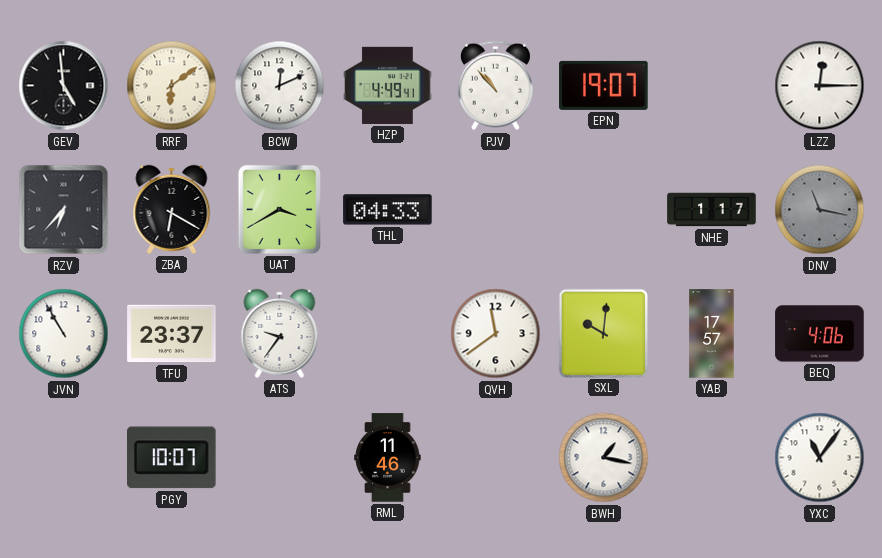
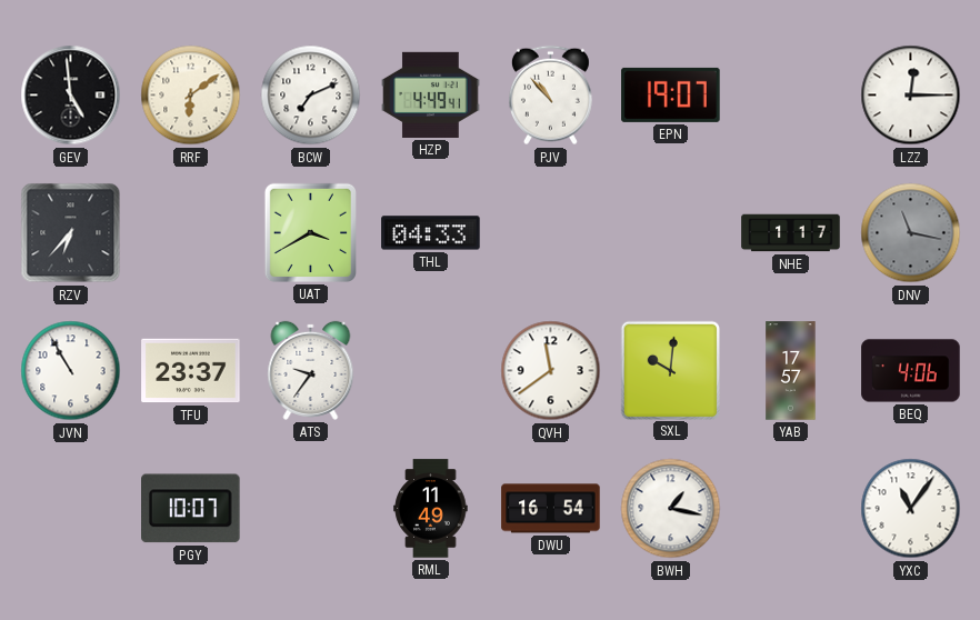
BCW: 12:11 -> 7:11 (311, 96)
ZBA: 6:20 -> none (172, 209)
RML: 11:46 -> 11:49 (431, 509)
DWU: none -> 16:54 (551, 509)
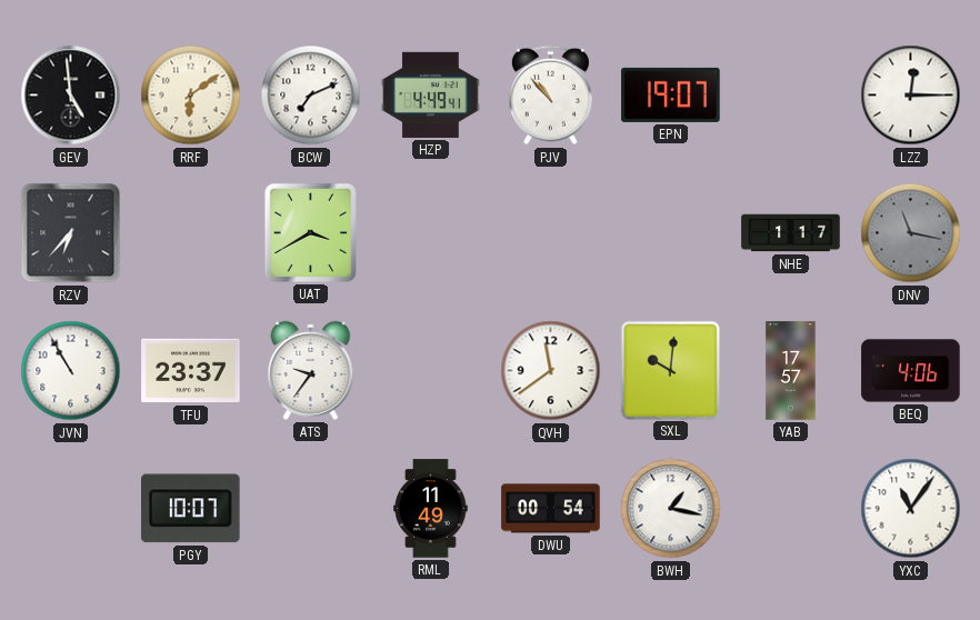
THL: 04:33 -> none (431, 233)
DWU: 16:54 -> 00:54 (551, 509)
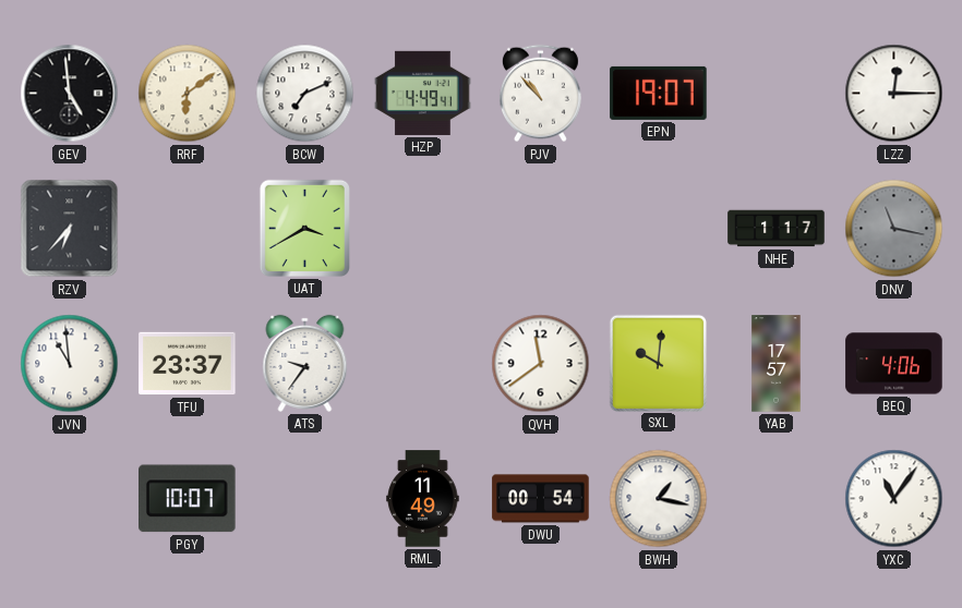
JVN: 10:55 -> 10:59 (70, 364)
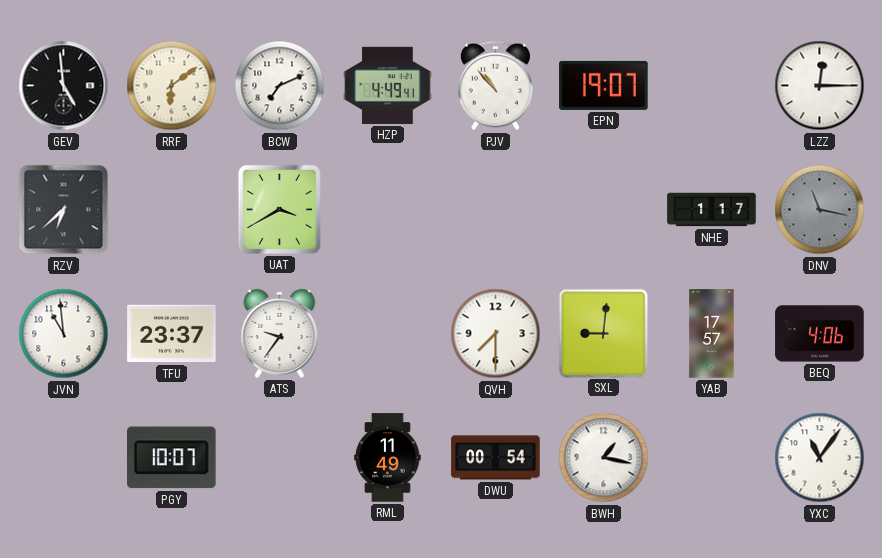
RZV: 6:37 -> 6:38 (64, 210)
QVH: 11:39 -> 7:30 (496, 334)
SXL: 10:01 -> 9:01 (603, 333)
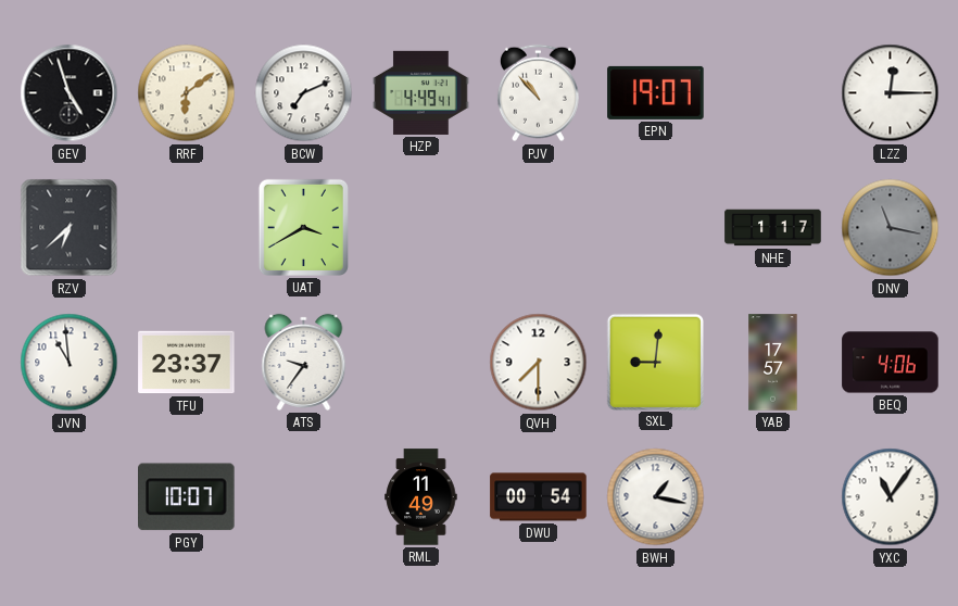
GEV: 4:59 -> 4:57 (70, 93)
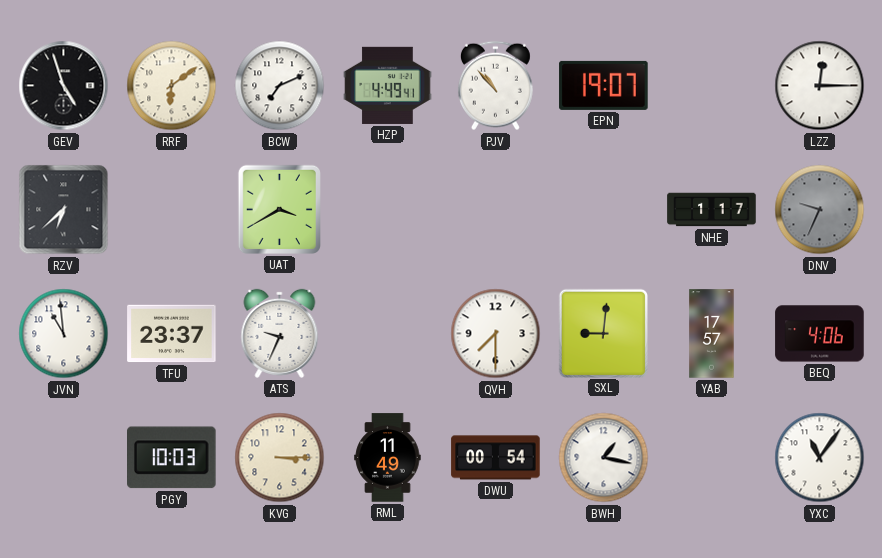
DNV: 11:17 -> 9:34 (820, 210)
ATS: 9:36 -> 9:34 (280, 333)
PGY: 10:07 -> 10:03 (172, 458)
KVG: none -> 3:15 (280, 458)
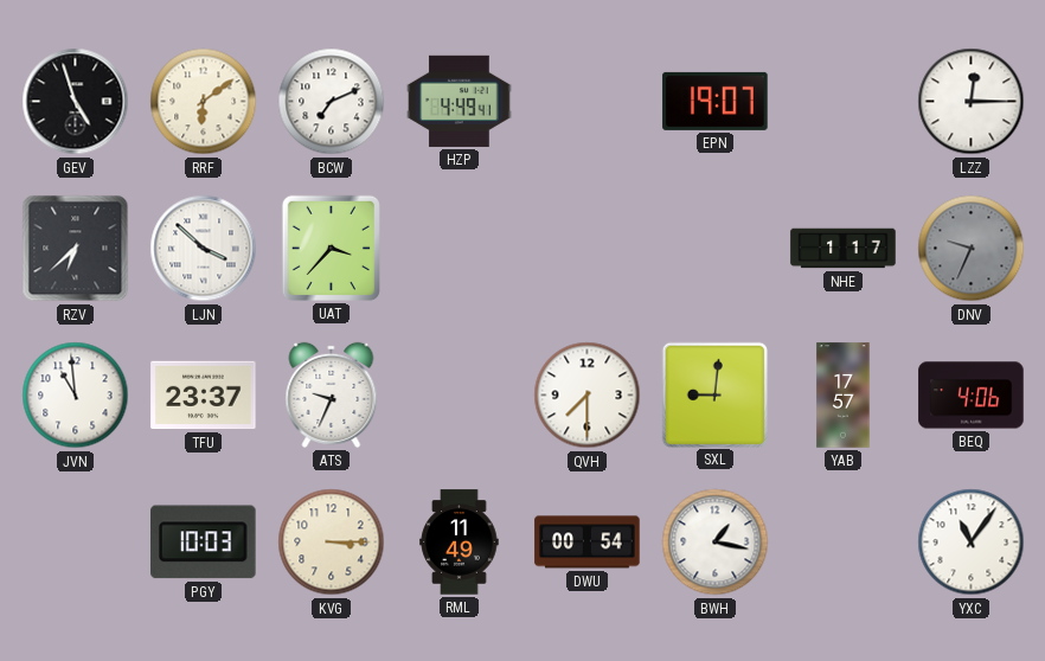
PJV: 10:53 -> none (495, 86)
LJN: none -> 3:52 (204, 249)
UAT: 3:40 -> 3:37 (331, 248)
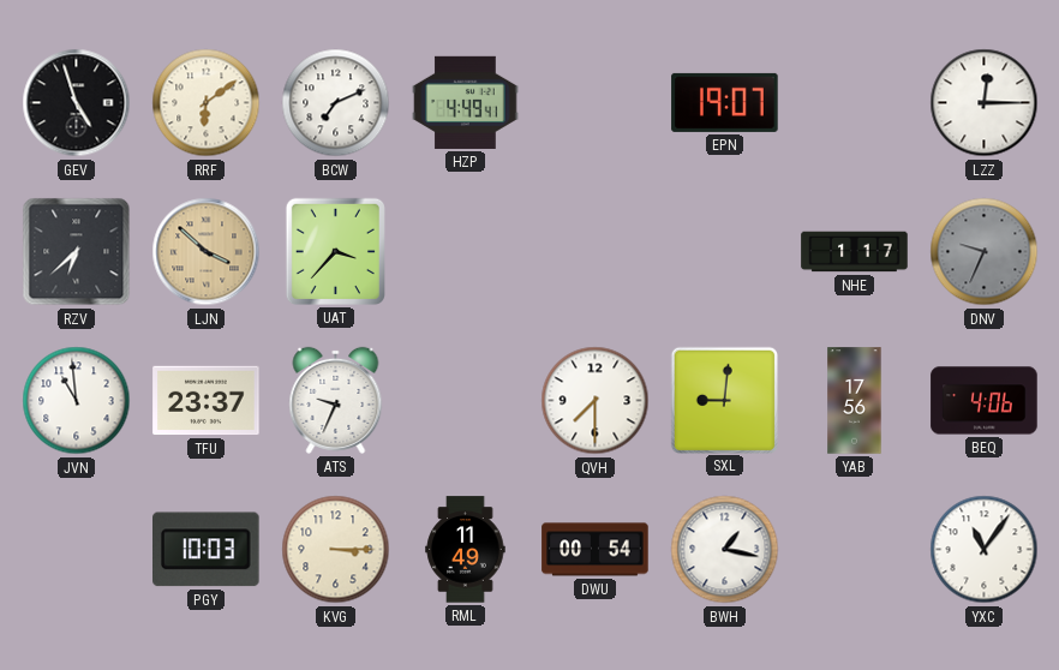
LJN dial: white -> champagne (207, 252)
YAB: 17:57 -> 17:56 (855, 401)
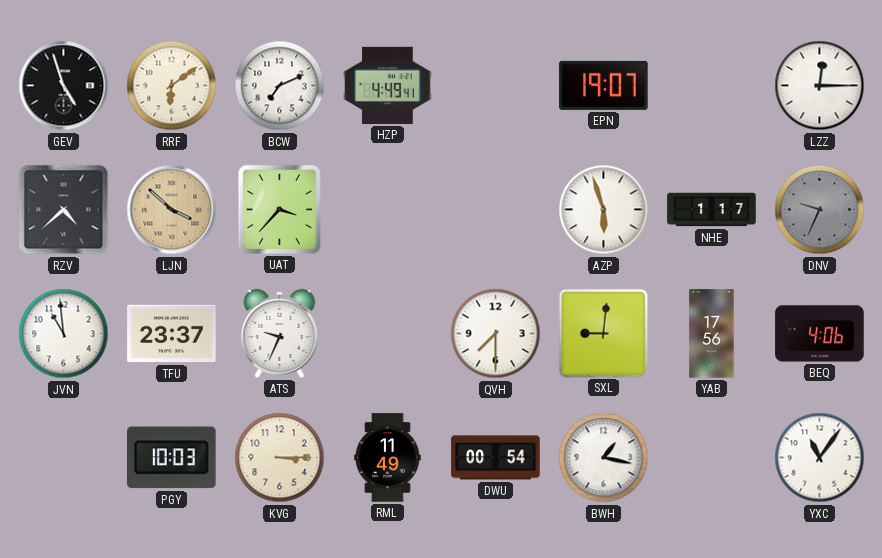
RZV: 6:38 -> 4:38 (64, 210)
AZP: none -> 5:57 (604, 210)
